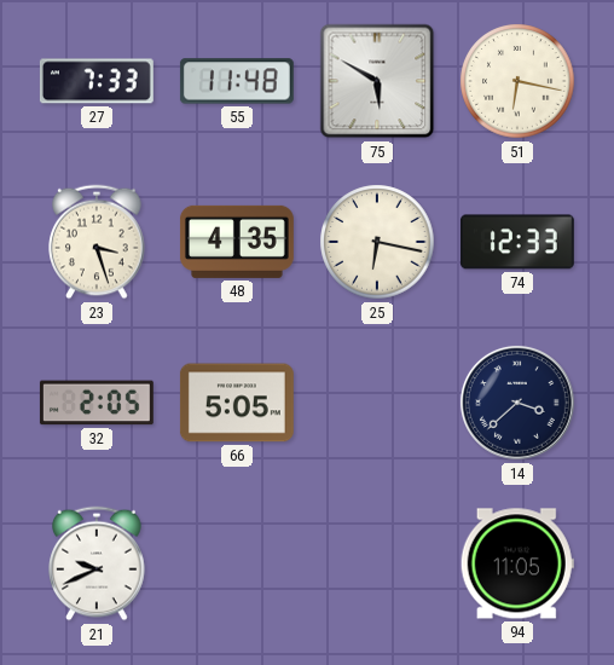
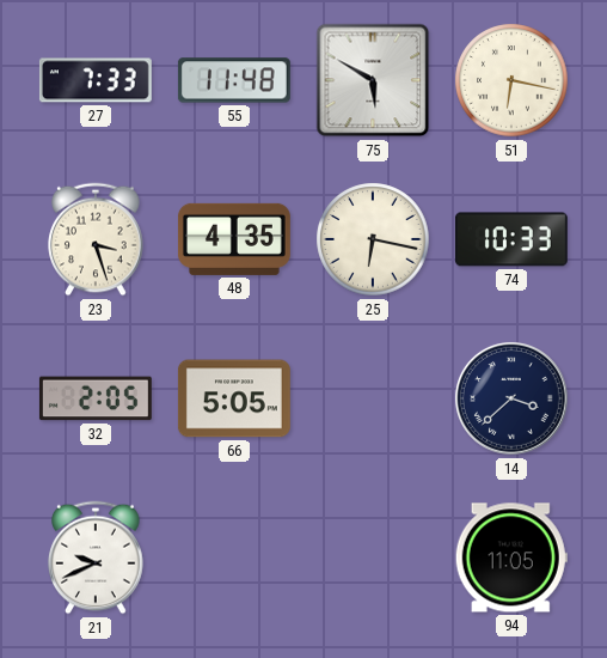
74: 12:33 -> 10:33 (511, 239)
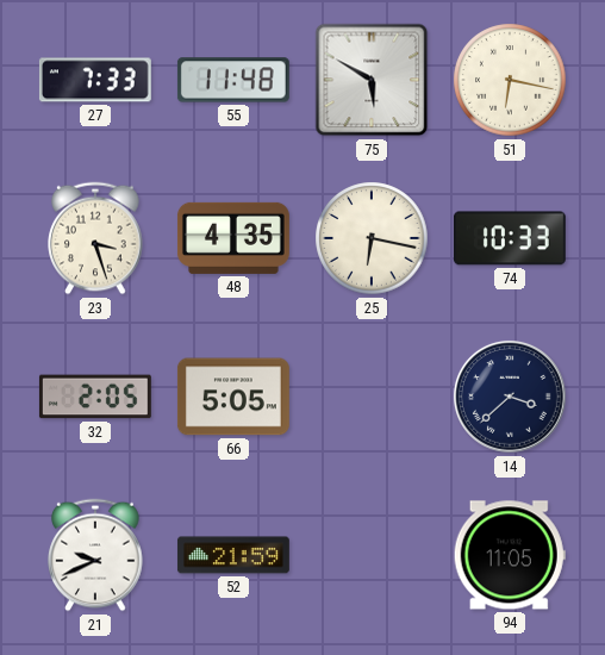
52: none -> 21:59 (233, 555)
